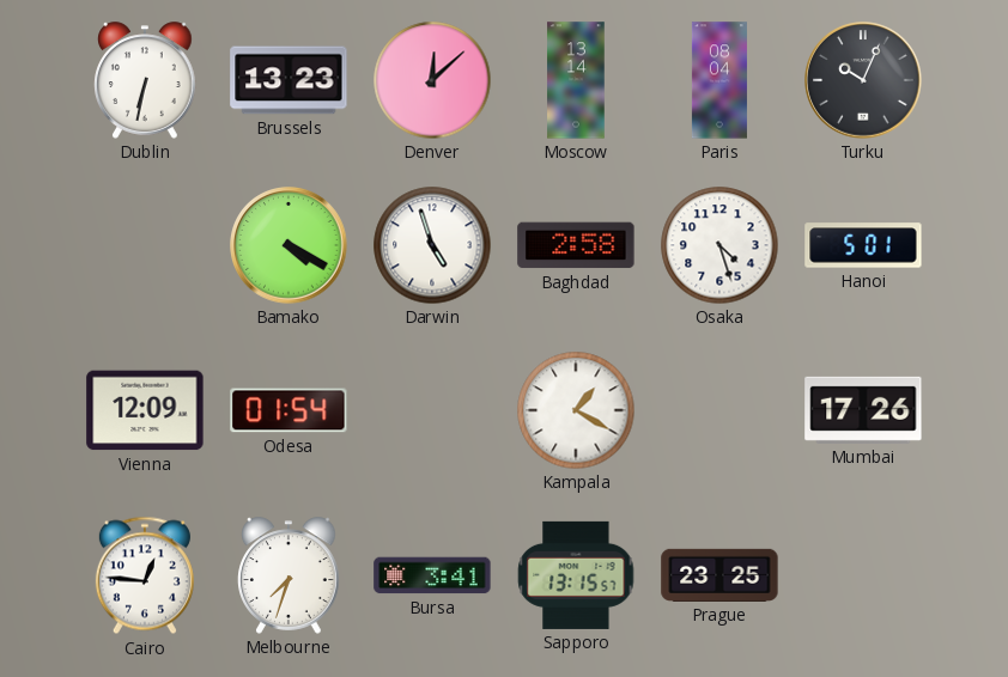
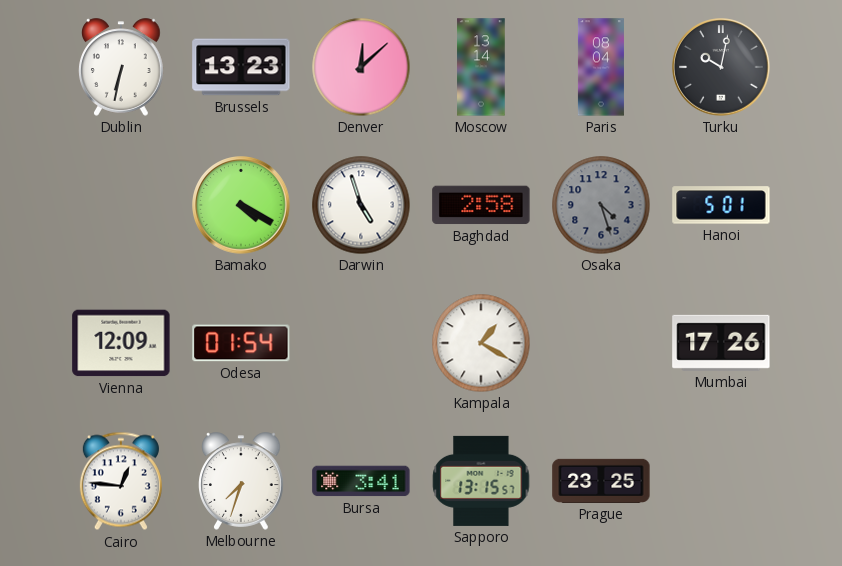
Turku: 10:04 -> 10:02 (721, 67)
Osaka dial: white -> grey (601, 205)
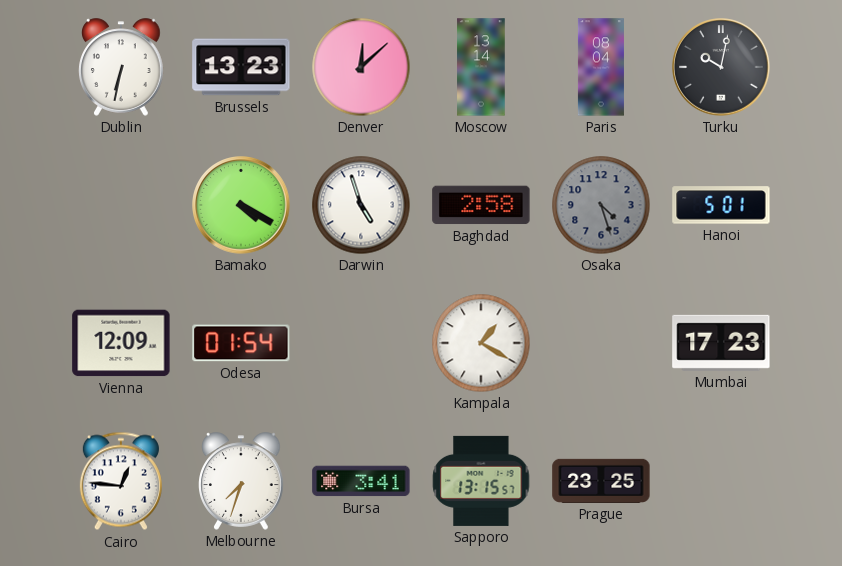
Mumbai: 17:26 -> 17:23 (721, 343)
